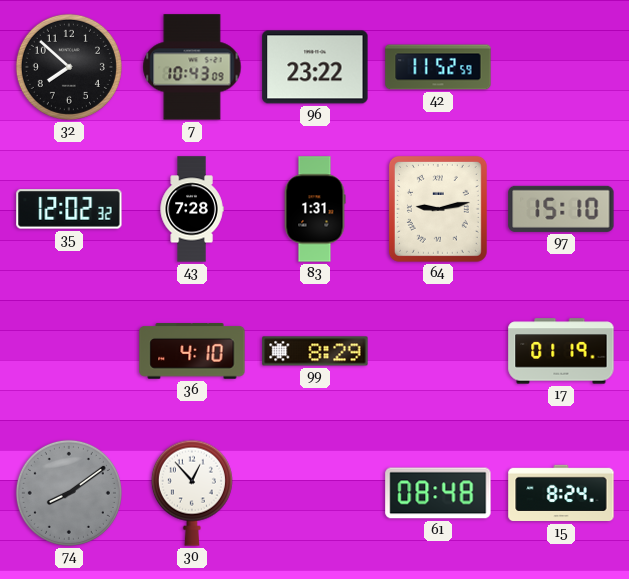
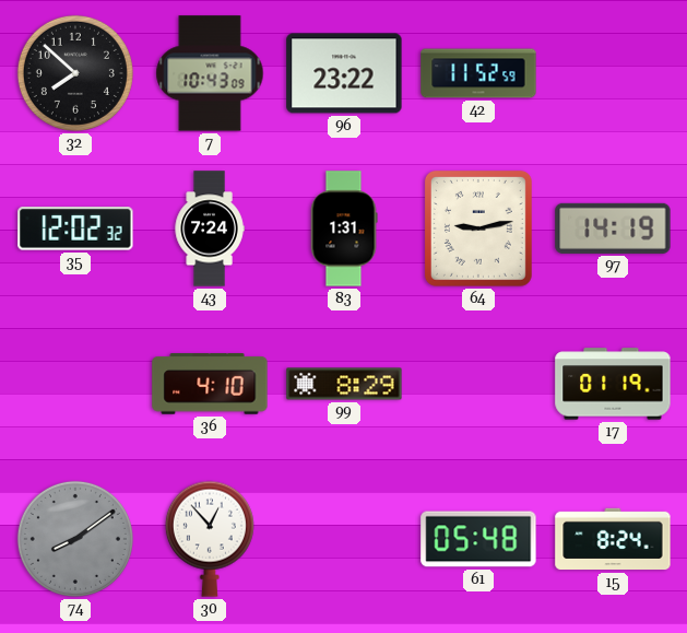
43: 7:28 -> 7:24 (210, 228)
97: 15:10 -> 14:19 (613, 228)
61: 08:48 -> 05:48 (478, 539)
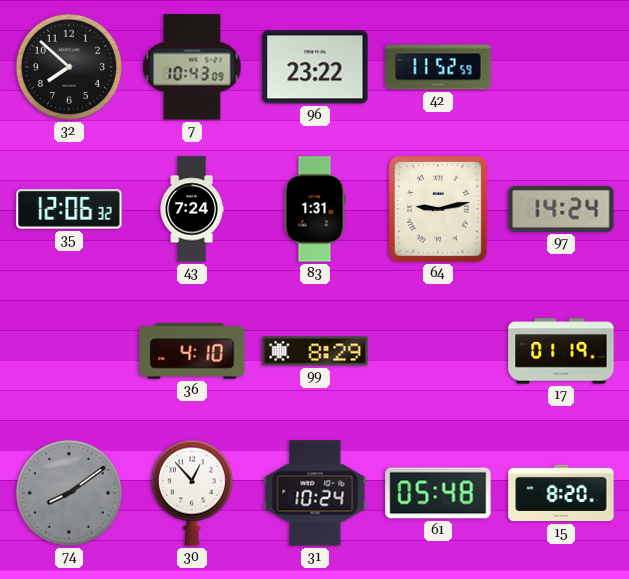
35: 12:02 -> 12:06 (69, 209)
97: 14:19 -> 14:24 (561, 209)
31: none -> 10:24 (315, 493)
15: 8:24 -> 8:20 (561, 493)
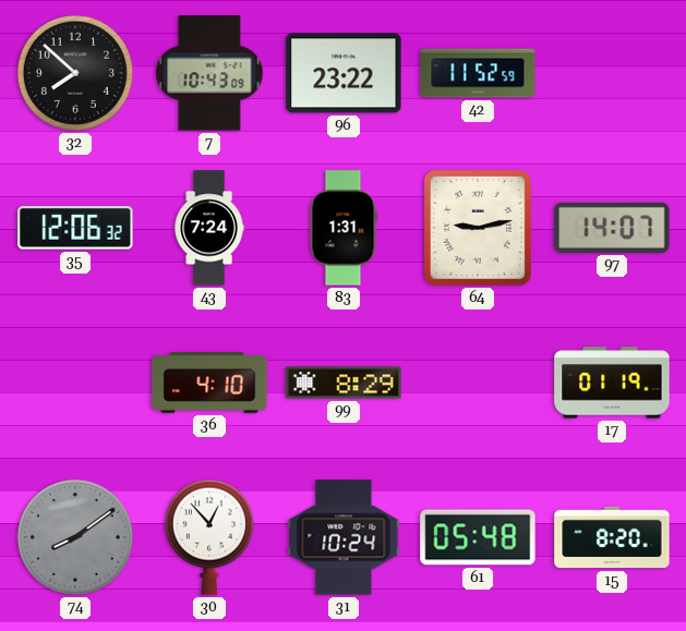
97: 14:24 -> 14:07 (612, 228)
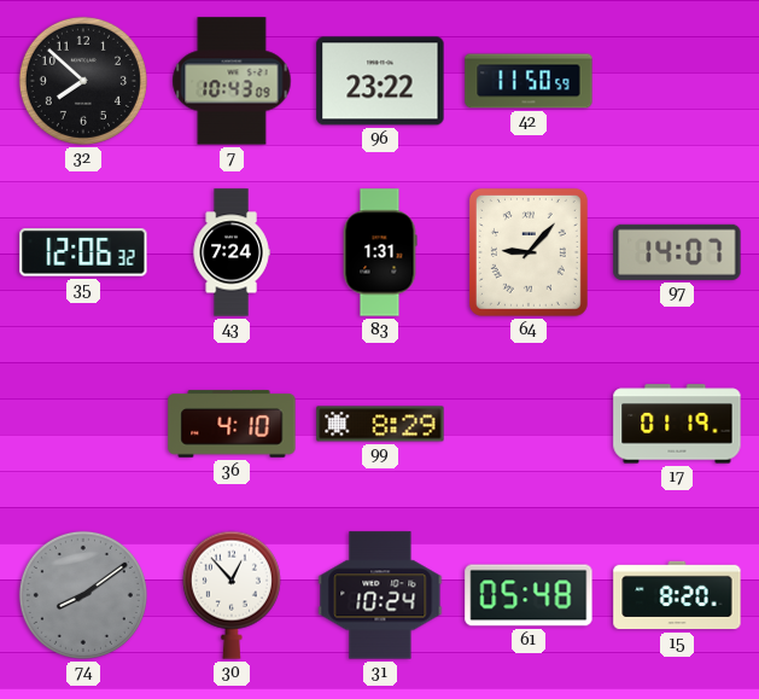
42: 11:52 -> 11:50 (529, 81)
64: 9:13 -> 9:07 (529, 252)
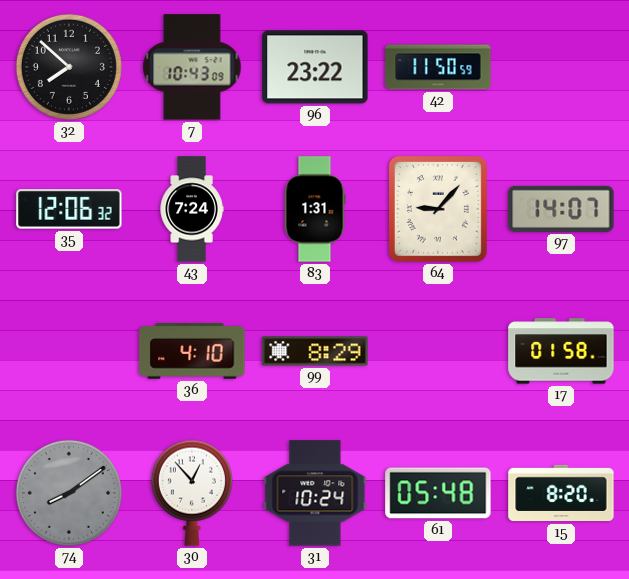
17: 01:19 -> 01:58 (561, 351)
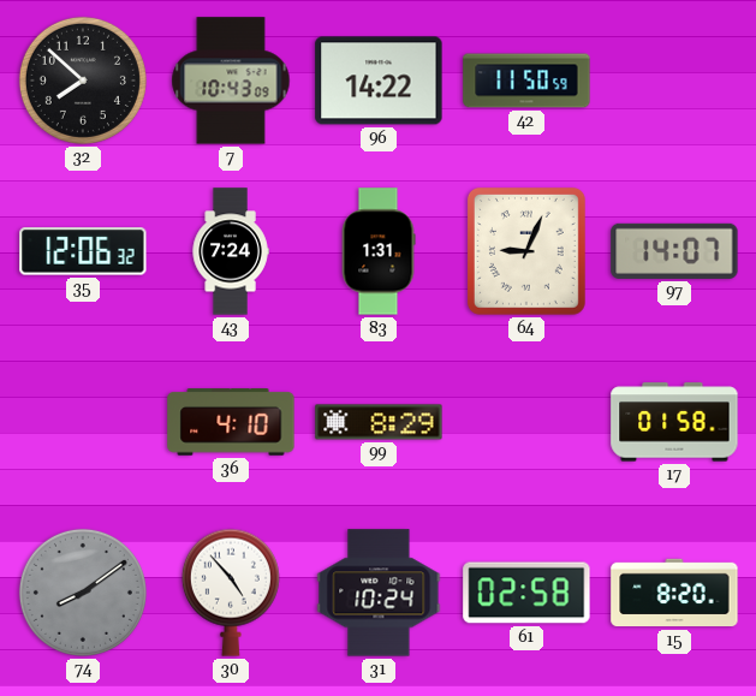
96: 23:22 -> 14:22 (379, 81)
64: 9:07 -> 9:04 (526, 251)
30: 12:53 -> 4:53 (231, 593)
61: 05:48 -> 02:58 (526, 593)
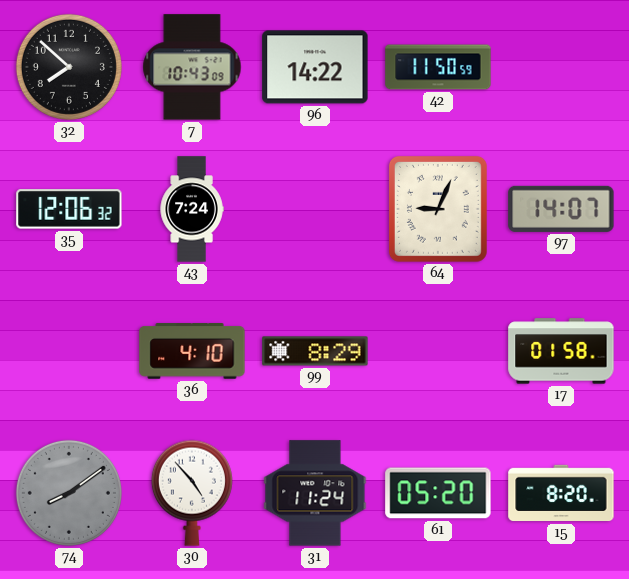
83: 1:31 -> none (379, 251)
31: 10:24 -> 11:24 (315, 493)
61: 02:58 -> 05:20 (438, 493)
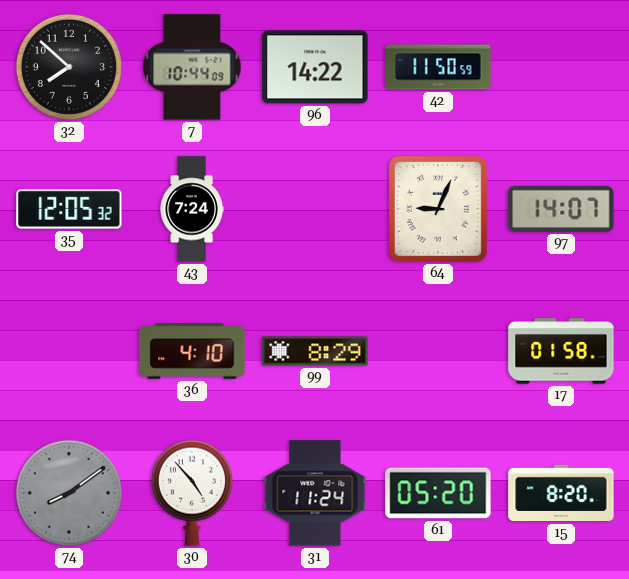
7: 10:43 -> 10:44 (192, 67)
35: 12:06 -> 12:05 (69, 209)
